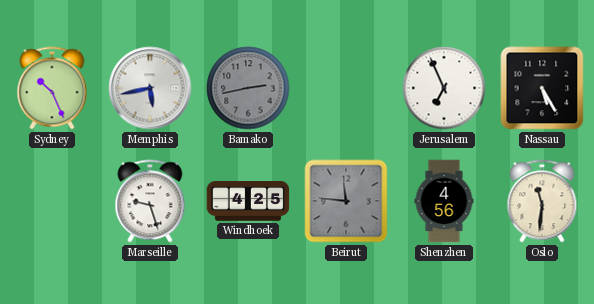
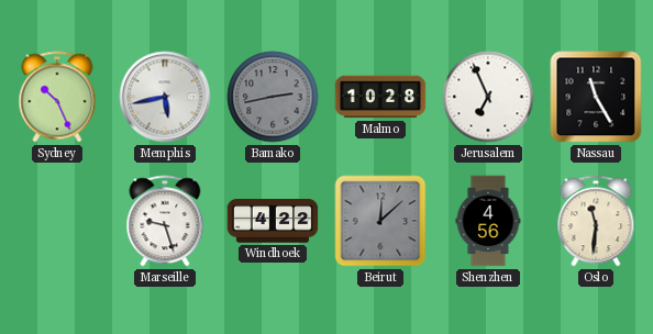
Malmo: none -> 10:28 (380, 97)
Nassau: 5:25 -> 11:25 (596, 97)
Windhoek: 4:25 -> 4:22 (273, 221)
Beirut: 11:46 -> 12:08 (380, 221)
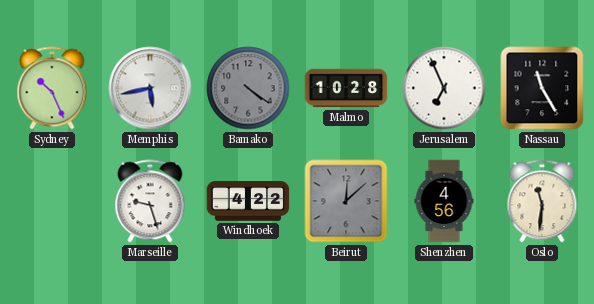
Bamako: 2:43 -> 4:21 (248, 88)
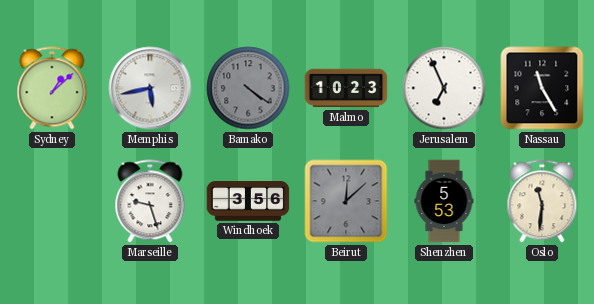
Sydney: 10:26 -> 1:08 (52, 88)
Malmo: 10:28 -> 10:23 (346, 88)
Windhoek: 4:22 -> 3:56 (248, 201)
Shenzhen: 4:56 -> 5:53 (444, 201)
